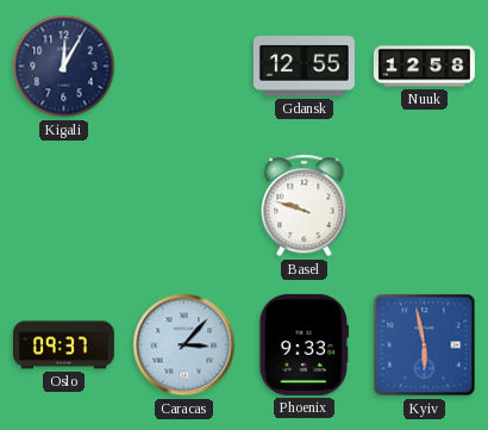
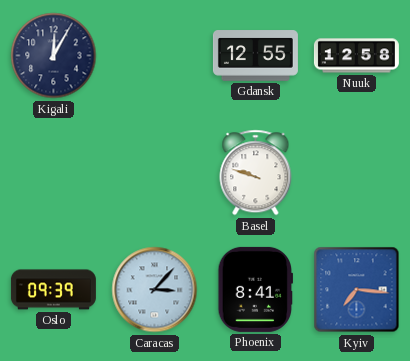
Oslo: 09:37 -> 09:39 (53, 290)
Phoenix: 9:33 -> 8:41 (256, 289)
Kyiv: 5:58 -> 7:16 (357, 290)
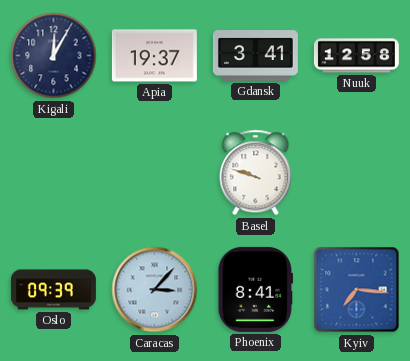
Apia: none -> 19:37 (154, 56)
Gdansk: 12:55 -> 3:41 (255, 56)
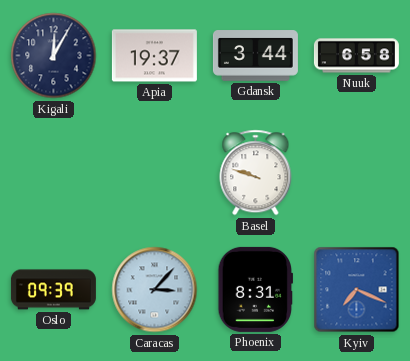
Gdansk: 3:41 -> 3:44 (255, 56)
Nuuk: 12:58 -> 6:58 (356, 56)
Phoenix: 8:41 -> 8:31 (256, 289)
Kyiv: 7:16 -> 7:19 (357, 290)
